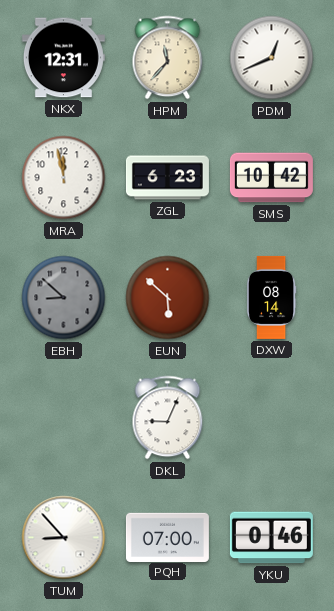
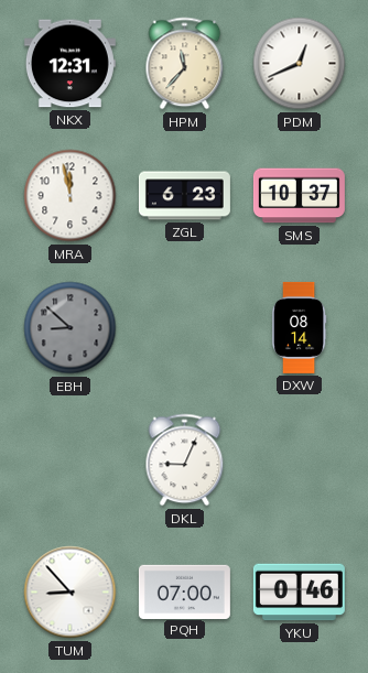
SMS: 10:42 -> 10:37 (299, 196)
EUN: 5:52 -> none (168, 298)
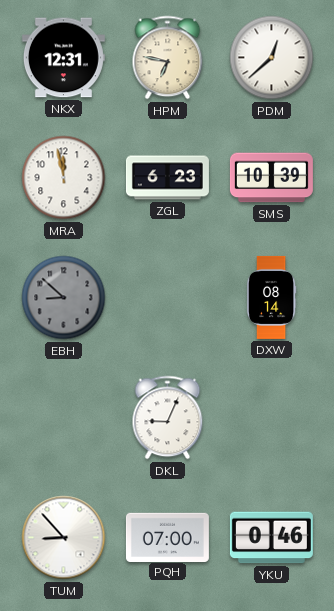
HPM: 11:37 -> 6:47 (168, 58)
PDM: 12:41 -> 12:38 (272, 58)
SMS: 10:37 -> 10:39 (271, 178)
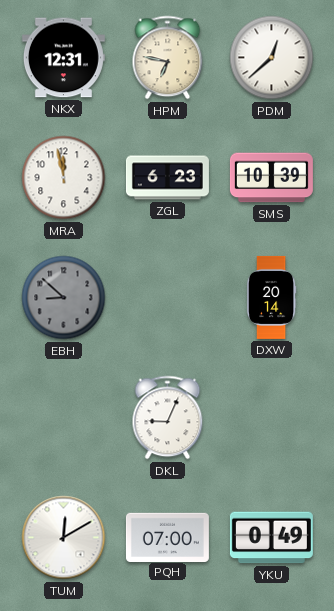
DXW: 08:14 -> 20:14 (271, 297)
TUM: 8:53 -> 12:10 (64, 538)
YKU: 0:46 -> 0:49 (271, 538)
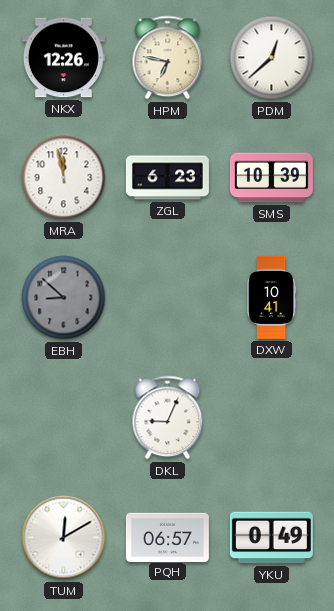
NKX: 12:31 -> 12:26 (63, 58)
DXW: 20:14 -> 10:41 (271, 297)
PQH: 07:00 -> 06:57 (167, 537)
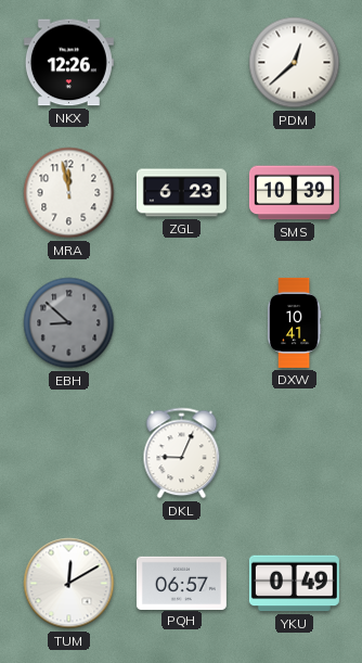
HPM: 6:47 -> none (168, 58)
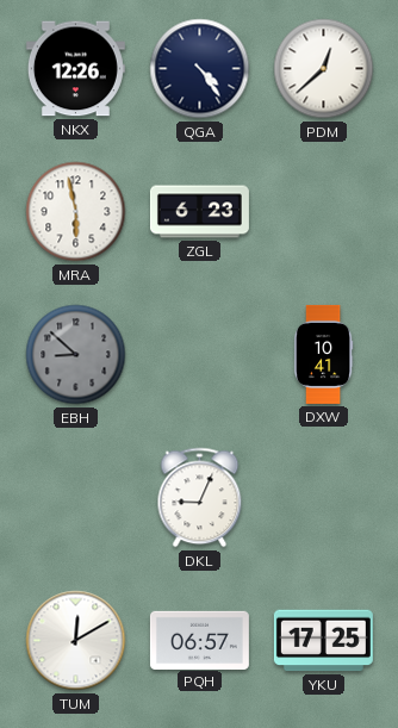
QGA: none -> 4:24 (200, 69)
MRA: 11:58 -> 5:58 (76, 212)
SMS: 10:39 -> none (294, 193)
YKU: 0:49 -> 17:25 (323, 641)
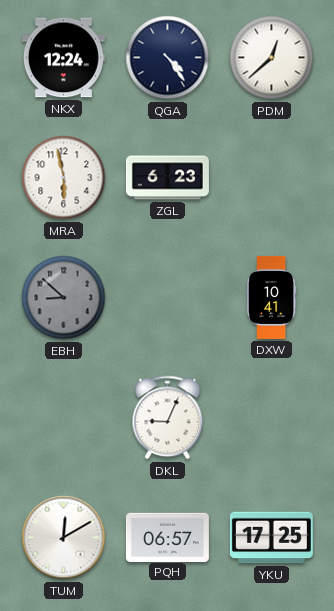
NKX: 12:26 -> 12:24 (63, 58)
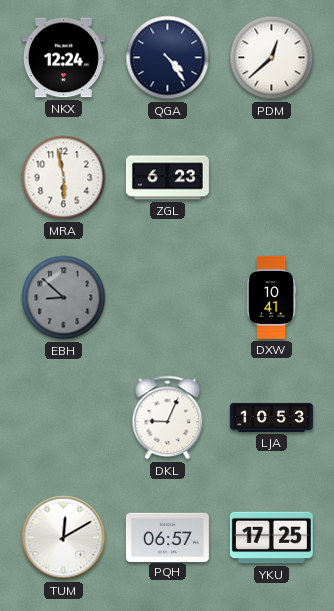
LJA: none -> 10:53 (271, 417)
